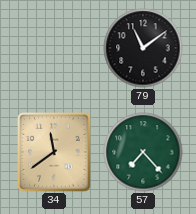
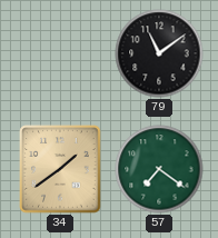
34: 11:39 -> 1:39 (60, 169)
57: 7:23 -> 7:21 (159, 169)
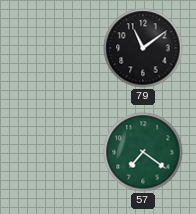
34: 1:39 -> none (60, 169)
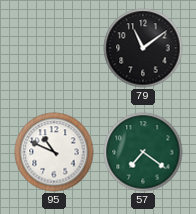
95: none -> 10:49 (54, 152)
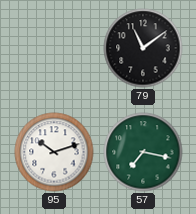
95: 10:49 -> 10:12 (54, 152)
57: 7:21 -> 7:17 (143, 152)
